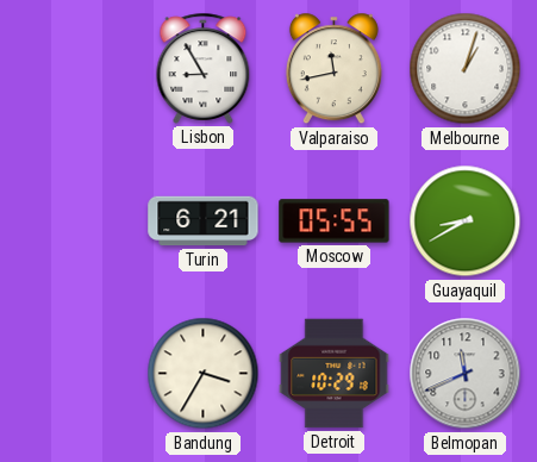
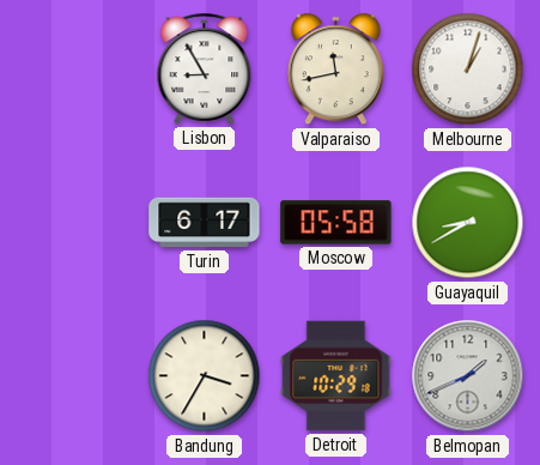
Turin: 6:21 -> 6:17 (205, 223)
Moscow: 05:55 -> 05:58 (336, 223)
Belmopan: 11:41 -> 1:41 (468, 376)
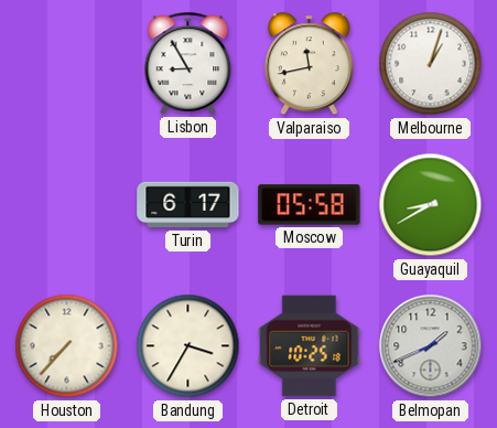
Houston: none -> 7:37 (67, 346)
Detroit: 10:29 -> 10:25 (310, 346)
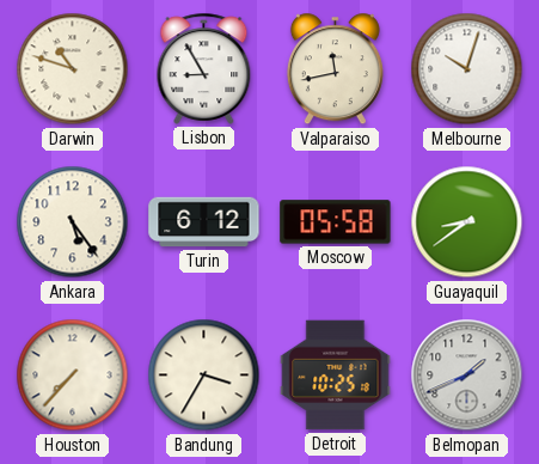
Darwin: none -> 10:48 (73, 69)
Melbourne: 1:03 -> 10:03 (467, 69)
Ankara: none -> 5:24 (73, 222)
Turin: 6:17 -> 6:12 (204, 222)
Guayaquil: 8:40 -> 8:39 (467, 222)
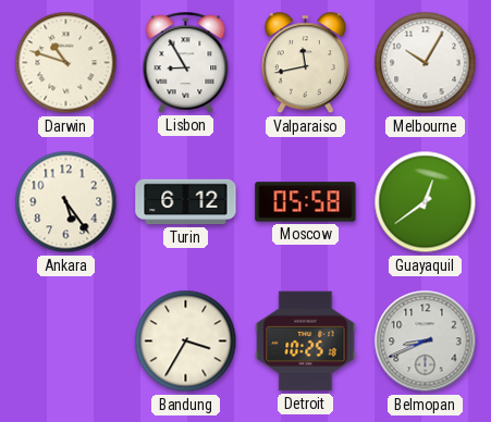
Melbourne: 10:03 -> 10:05 (426, 63)
Guayaquil: 8:39 -> 12:39 (426, 202)
Houston: 7:37 -> none (73, 376)
Belmopan: 1:41 -> 8:41 (426, 342)
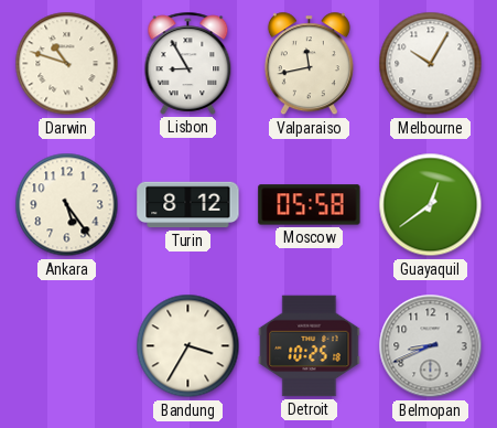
Turin: 6:12 -> 8:12 (188, 205)
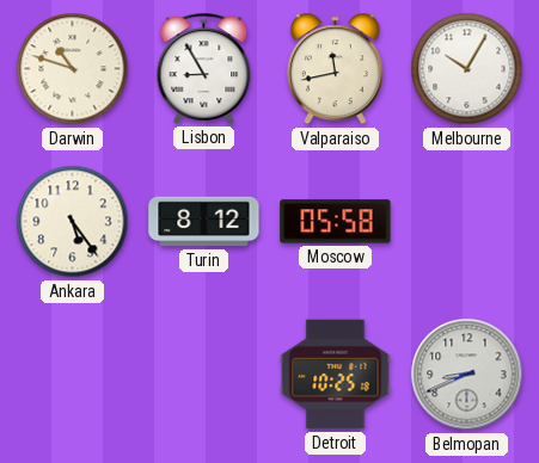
Guayaquil: 12:39 -> none (431, 205)
Bandung: 3:35 -> none (188, 346)
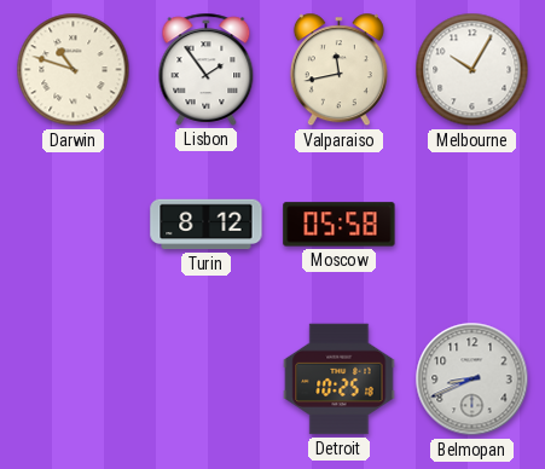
Lisbon: 8:55 -> 1:54 (207, 69)
Ankara: 5:24 -> none (73, 222)
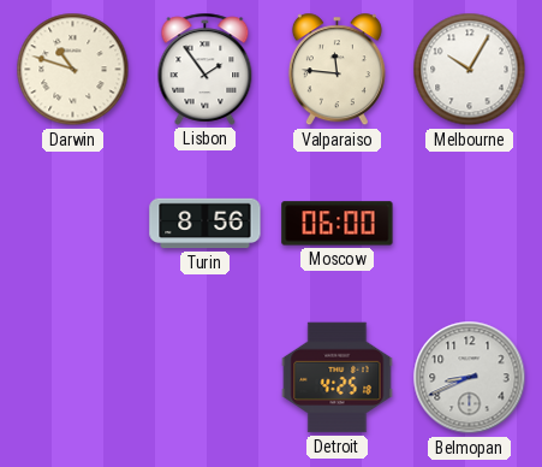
Valparaiso: 11:43 -> 11:46 (336, 70)
Turin: 8:12 -> 8:56 (206, 224)
Moscow: 05:58 -> 06:00 (338, 224)
Detroit: 10:25 -> 4:25 (338, 378)
